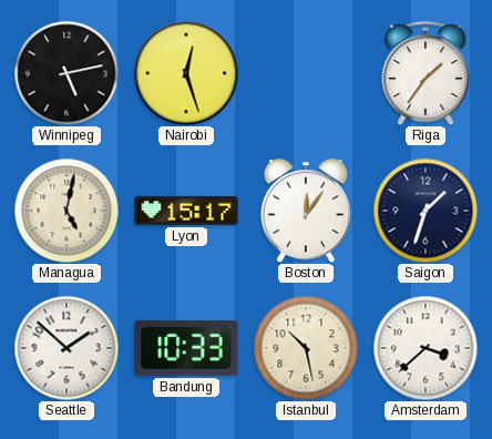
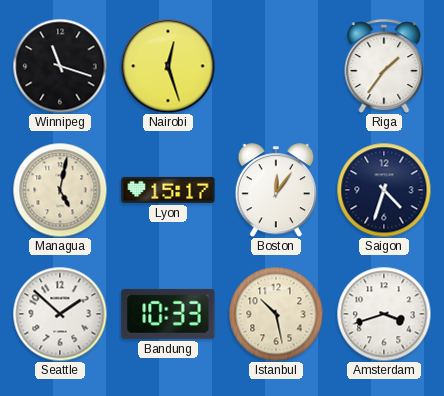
Winnipeg: 5:13 -> 11:18 (60, 66)
Saigon: 1:33 -> 4:33 (384, 190)
Amsterdam: 3:38 -> 3:42 (384, 314)
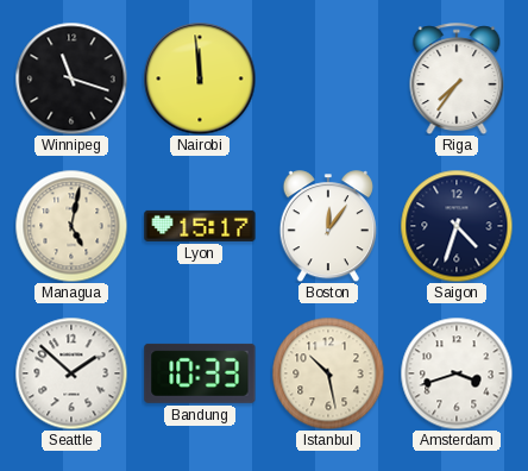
Nairobi: 12:27 -> 11:59 (200, 78)
Riga: 1:36 -> 7:36 (457, 78)
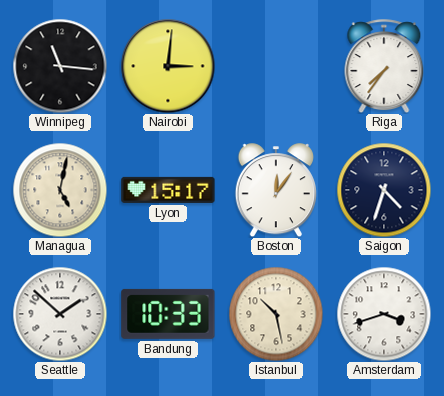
Winnipeg: 11:18 -> 11:16 (60, 66)
Nairobi: 11:59 -> 3:01 (168, 66)
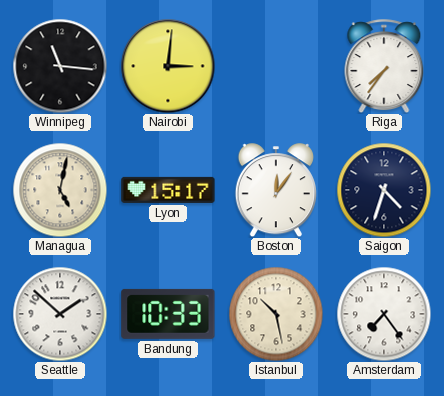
Amsterdam: 3:42 -> 7:24 (384, 314)
